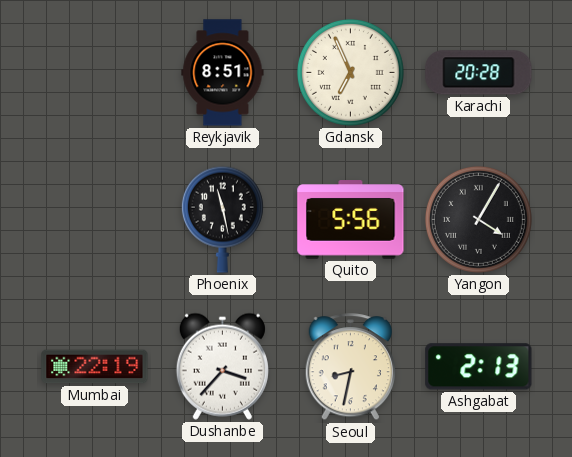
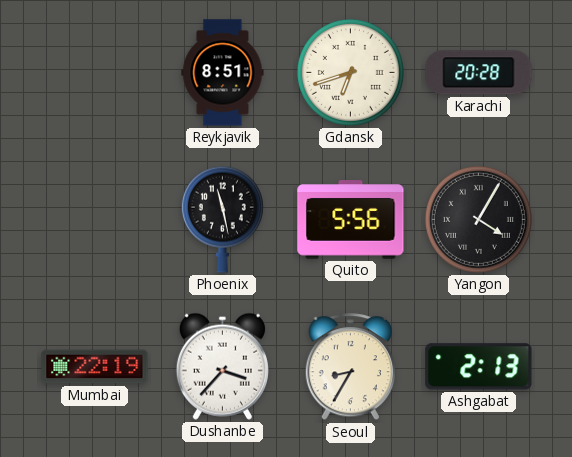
Gdansk: 6:56 -> 6:42 (350, 72)
Seoul: 8:32 -> 8:35 (350, 367)
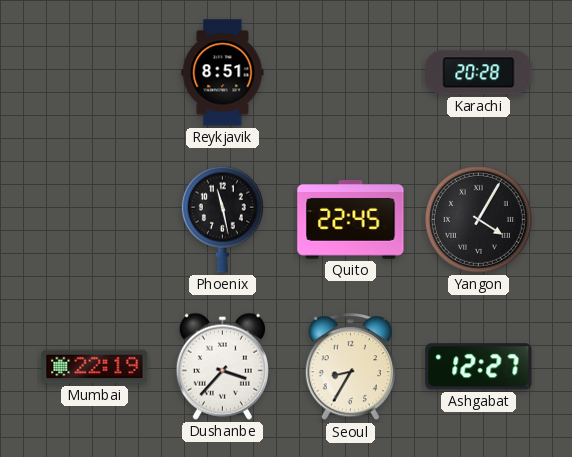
Gdansk: 6:42 -> none (350, 72)
Quito: 5:56 -> 22:45 (351, 220)
Ashgabat: 2:13 -> 12:27 (479, 367)
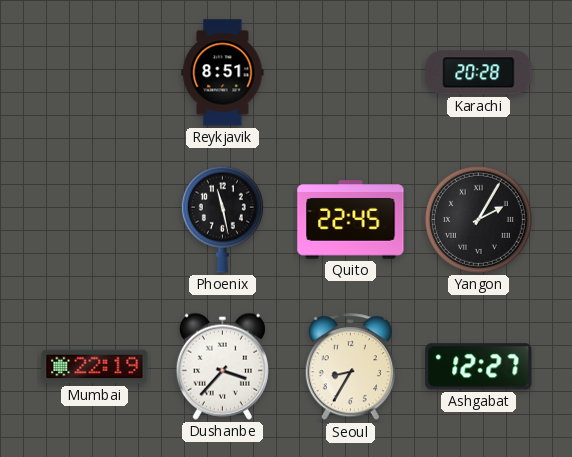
Yangon: 4:05 -> 2:05 (478, 219)
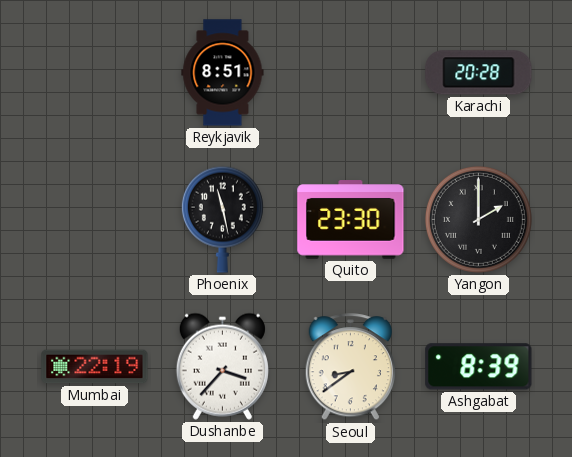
Quito: 22:45 -> 23:30 (351, 220)
Yangon: 2:05 -> 2:00 (478, 219)
Seoul: 8:35 -> 8:39 (350, 367)
Ashgabat: 12:27 -> 8:39 (479, 367)
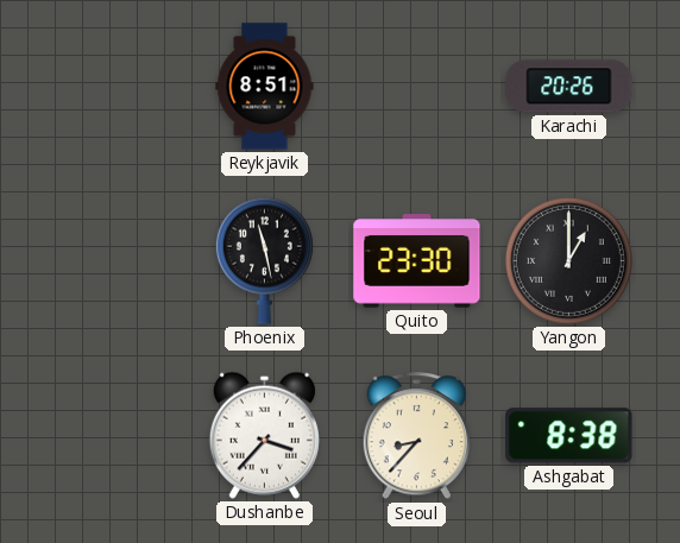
Karachi: 20:28 -> 20:26 (569, 87)
Yangon: 2:00 -> 1:00 (568, 260)
Mumbai: 22:19 -> none (95, 367)
Seoul: 8:39 -> 8:37 (416, 436)
Ashgabat: 8:39 -> 8:38 (569, 436)
